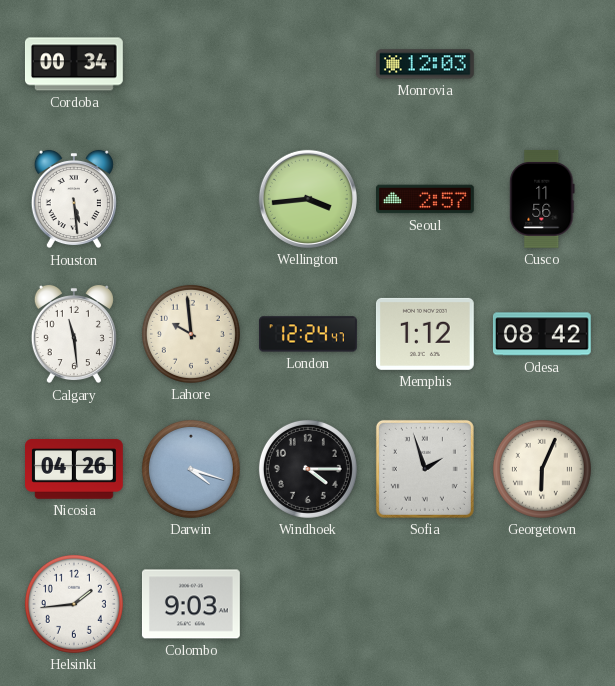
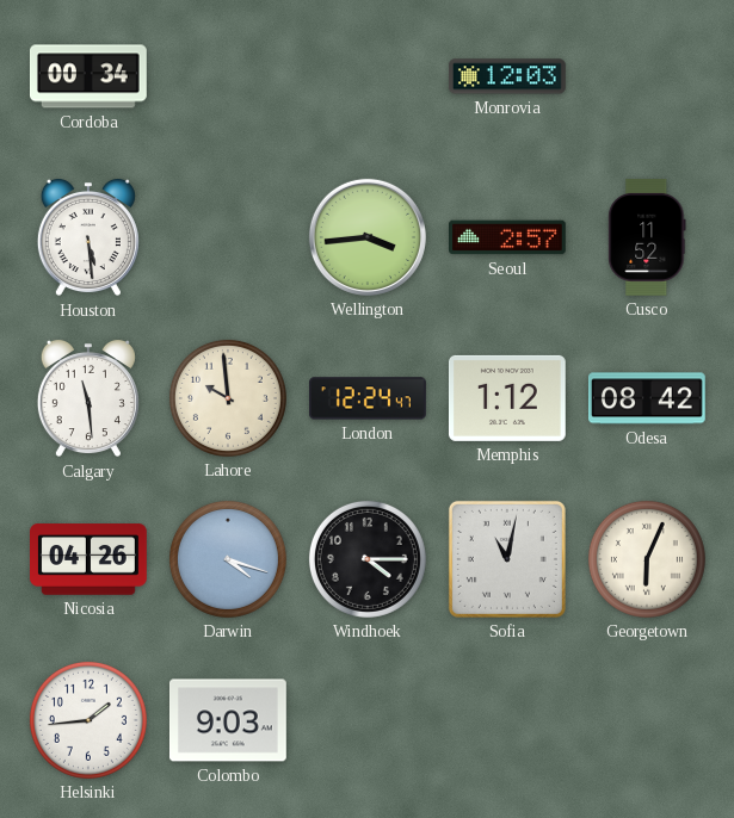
Cusco: 11:56 -> 11:52 (647, 237)
Sofia: 1:57 -> 11:02 (507, 559)
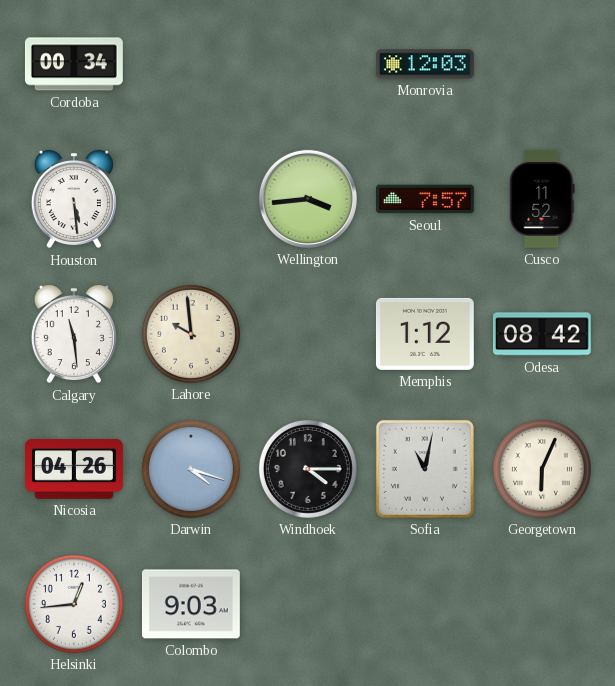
Seoul: 2:57 -> 7:57 (426, 199)
London: 12:24 -> none (369, 398)
Helsinki: 1:44 -> 12:44 (74, 604)
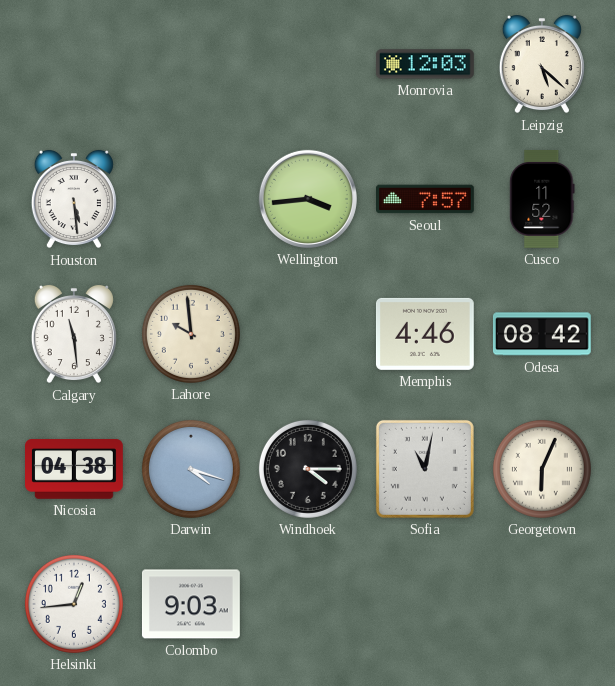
Cordoba: 00:34 -> none (74, 64)
Leipzig: none -> 5:22 (542, 64)
Memphis: 1:12 -> 4:46 (425, 334)
Nicosia: 04:26 -> 04:38 (75, 469)
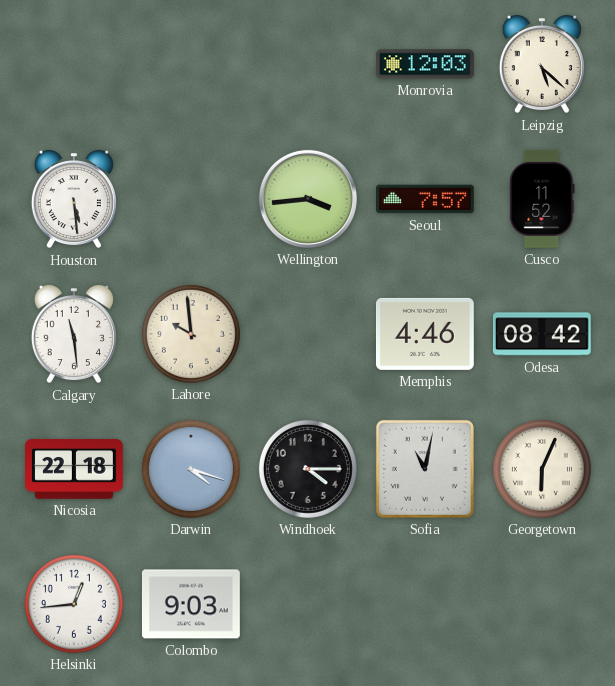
Nicosia: 04:38 -> 22:18 (75, 469)
